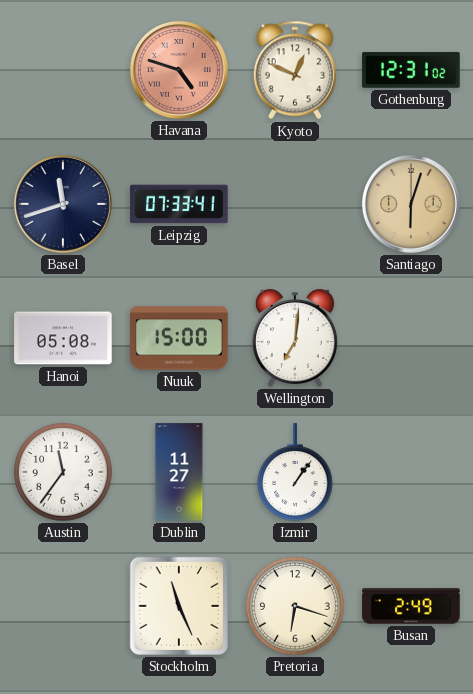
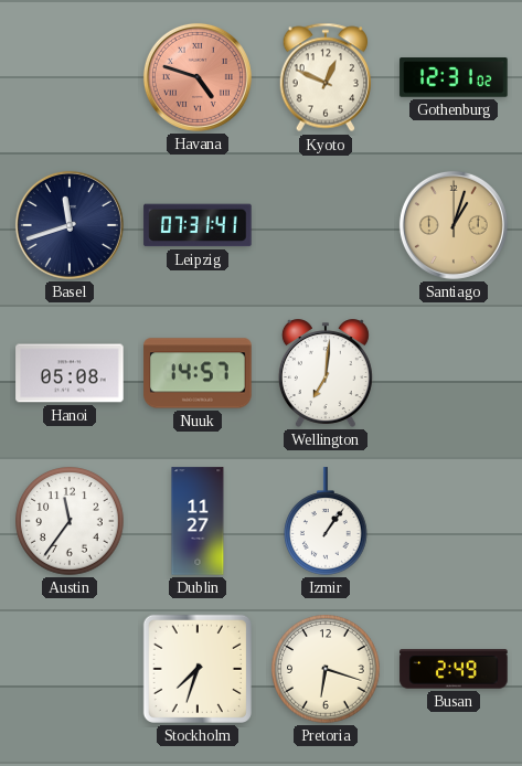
Leipzig: 07:33 -> 07:31 (198, 225)
Santiago: 6:03 -> 1:03 (454, 225)
Nuuk: 15:00 -> 14:57 (198, 373)
Stockholm: 11:26 -> 7:33 (198, 669)
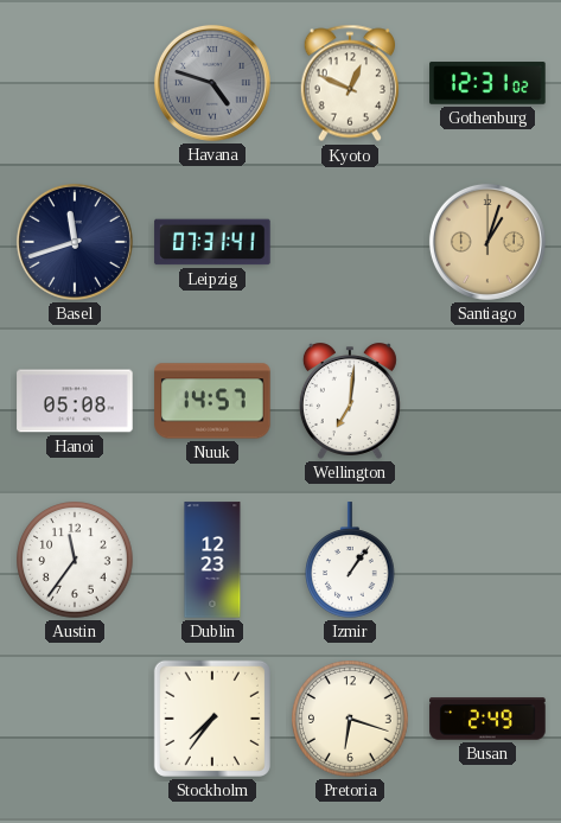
Havana dial: salmon -> grey (212, 83)
Dublin: 11:27 -> 12:23 (212, 560)
Stockholm: 7:33 -> 7:36 (212, 719)
